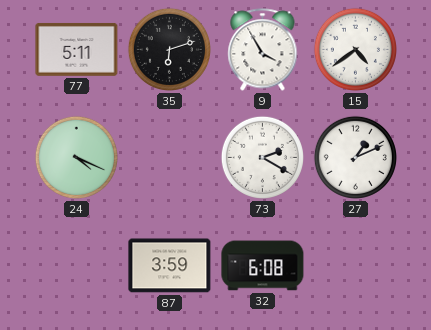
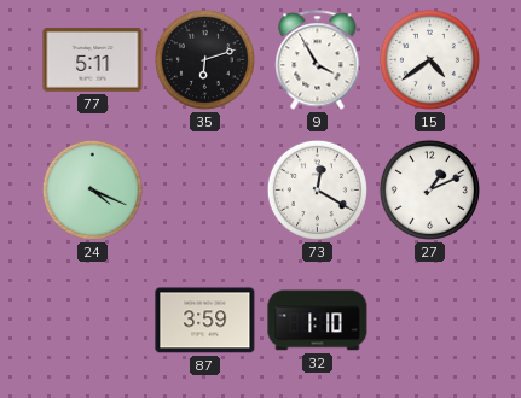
73: 2:20 -> 12:20 (317, 189)
32: 6:08 -> 1:10 (318, 321)
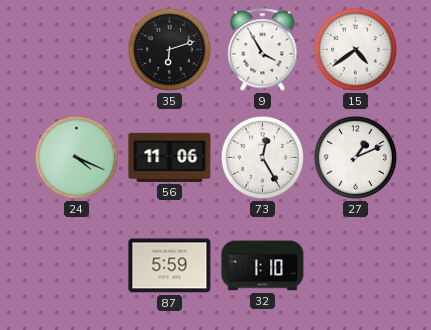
77: 5:11 -> none (93, 59)
56: none -> 11:06 (170, 157)
73: 12:20 -> 12:25 (262, 157)
87: 3:59 -> 5:59 (170, 266)
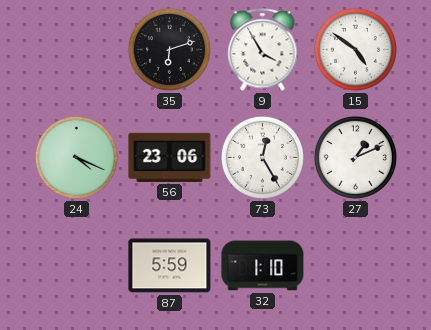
15: 4:39 -> 4:51 (355, 49)
56: 11:06 -> 23:06 (170, 157)
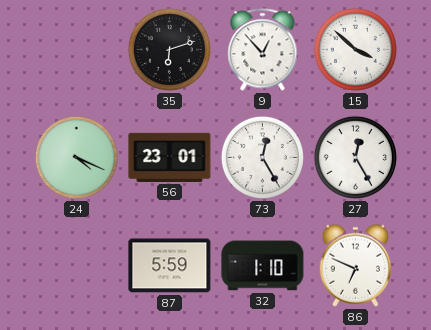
9: 3:55 -> 12:53 (263, 50)
15: 4:51 -> 3:52 (355, 49)
56: 23:06 -> 23:01 (170, 157)
27: 1:11 -> 12:25 (355, 157)
86: none -> 6:49 (356, 265)
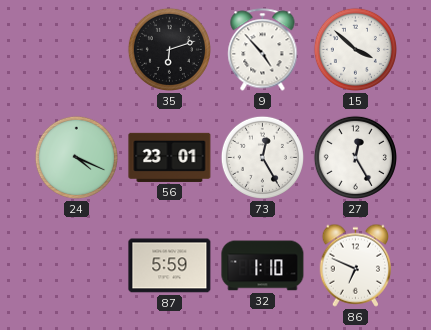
9: 12:53 -> 4:53 (263, 50)
